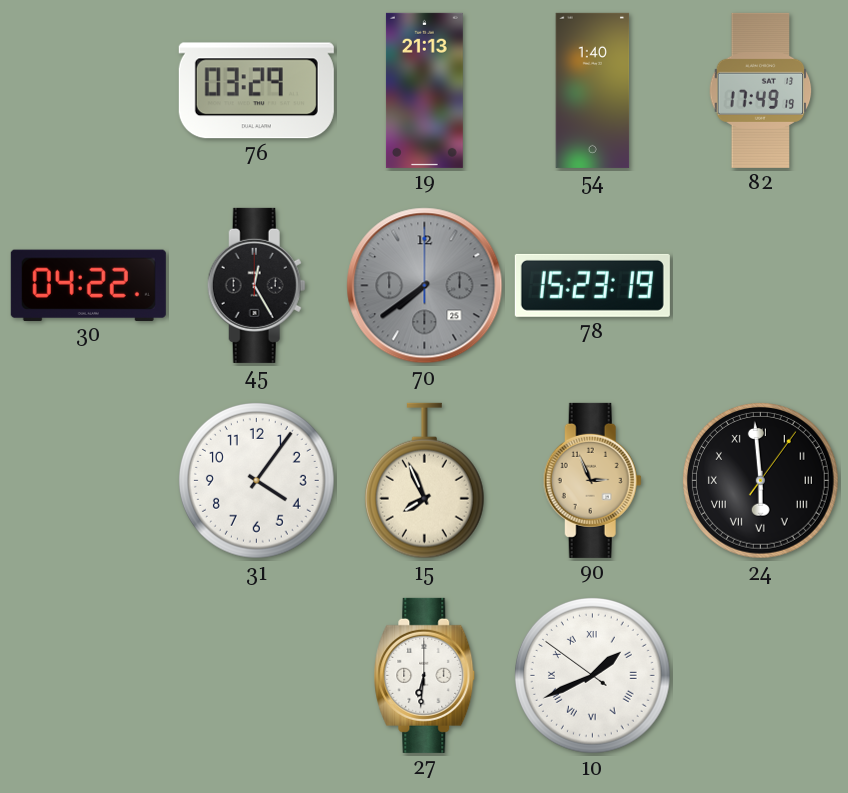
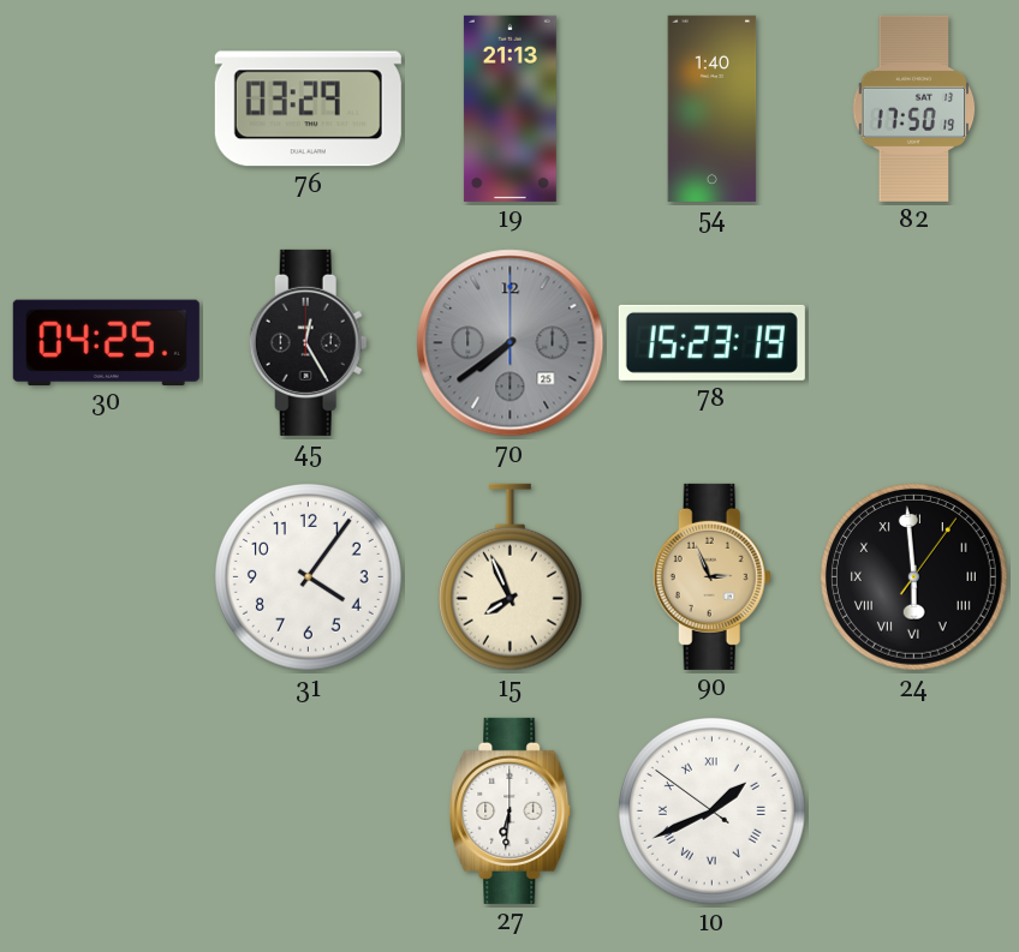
82: 17:49 -> 17:50 (914, 108)
30: 04:22 -> 04:25 (106, 342)
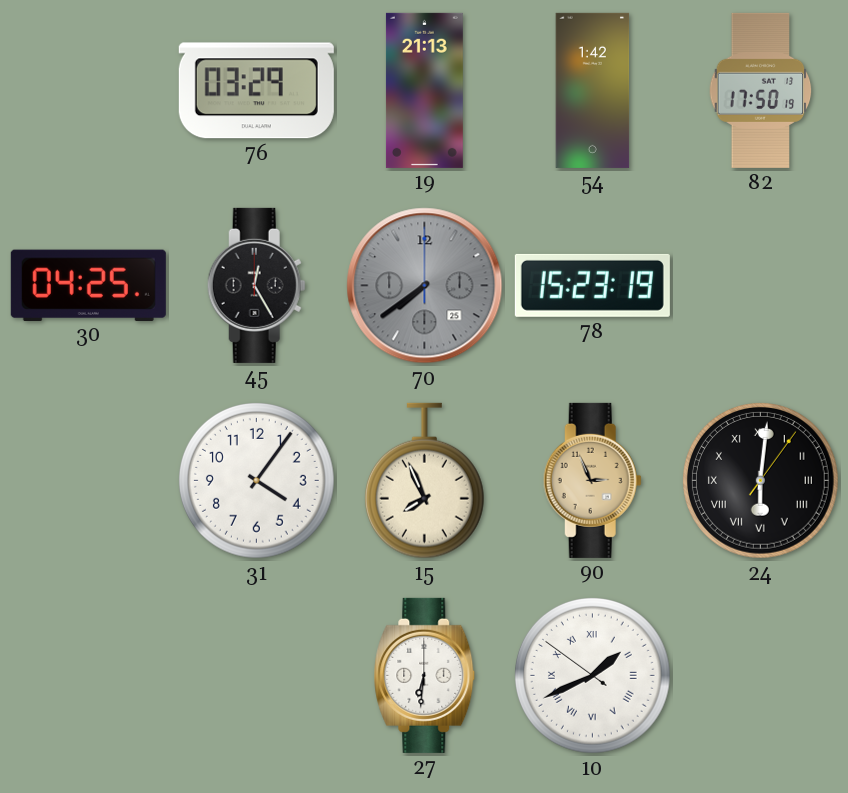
54: 1:40 -> 1:42 (593, 90)
24: 5:59 -> 6:01 (761, 481)
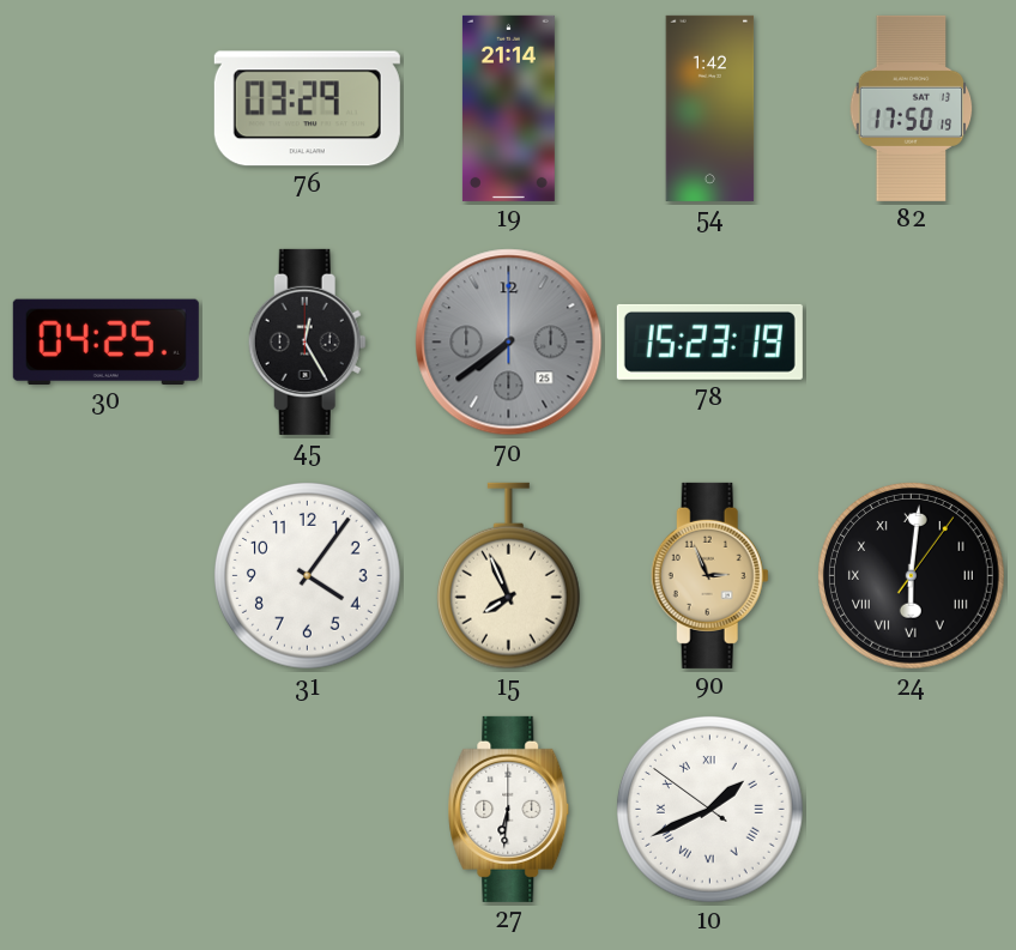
19: 21:13 -> 21:14 (508, 108)
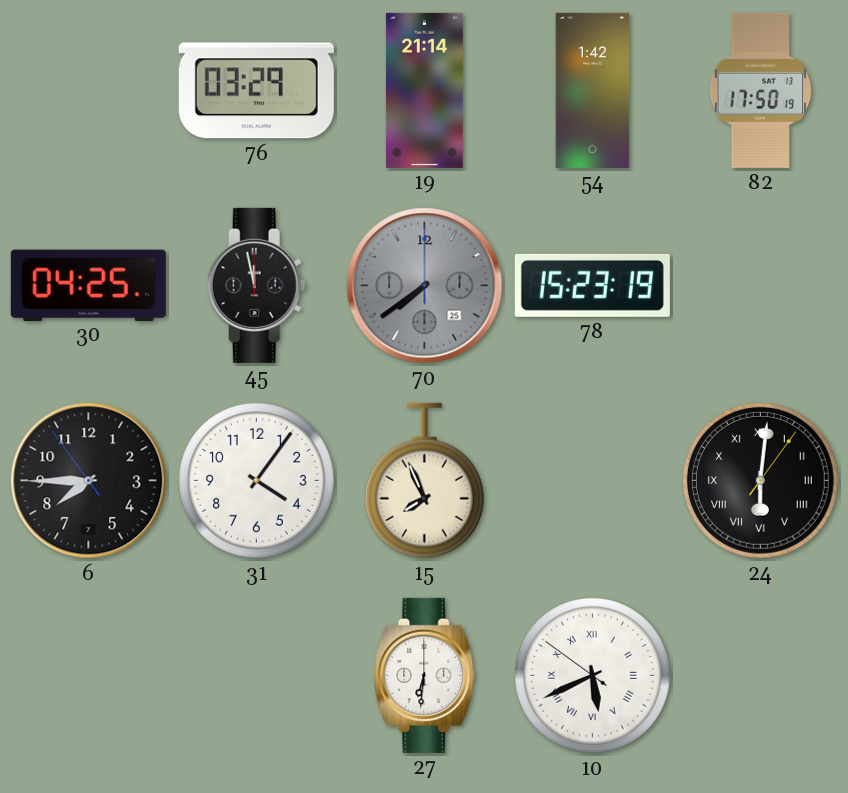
45: 12:25 -> 11:58 (256, 285)
6: none -> 7:44 (89, 481)
90: 2:56 -> none (709, 575)
10: 1:40 -> 5:40 (593, 676)
